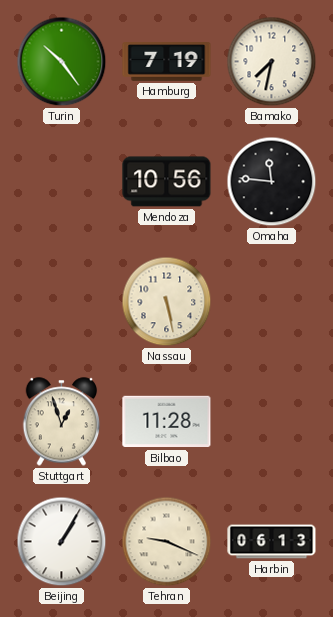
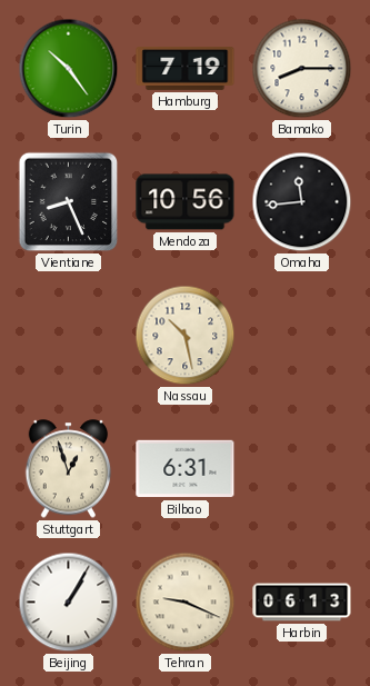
Bamako: 7:32 -> 8:15 (302, 69)
Vientiane: none -> 8:26 (69, 202)
Omaha: 11:46 -> 11:44 (302, 202)
Nassau: 5:28 -> 10:28 (186, 336)
Bilbao: 11:28 -> 6:31 (186, 469)
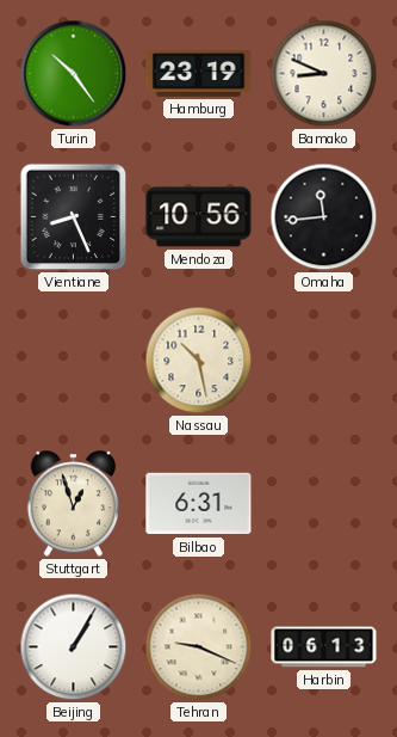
Hamburg: 7:19 -> 23:19 (199, 74)
Bamako: 8:15 -> 8:49 (324, 74)
